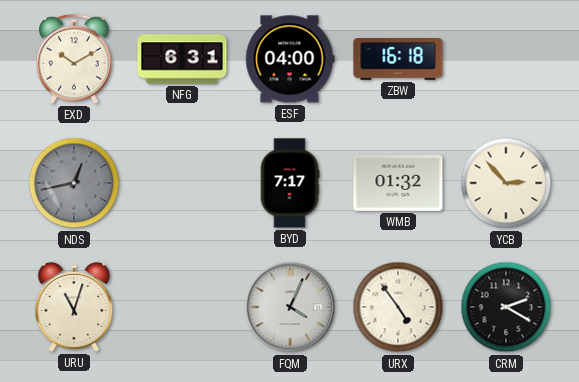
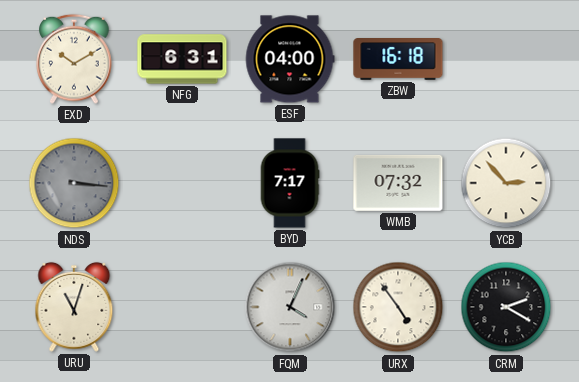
NDS: 12:43 -> 3:16 (74, 183)
WMB: 01:32 -> 07:32 (398, 183)
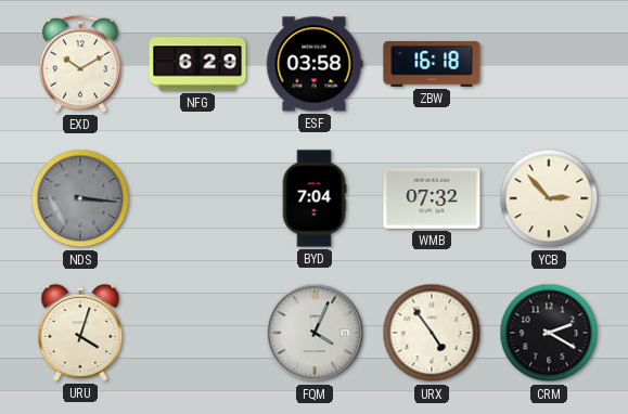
NFG: 6:31 -> 6:29 (197, 64)
ESF: 04:00 -> 03:58 (315, 64)
BYD: 7:17 -> 7:04 (315, 198)
URU: 11:03 -> 4:03 (80, 333)
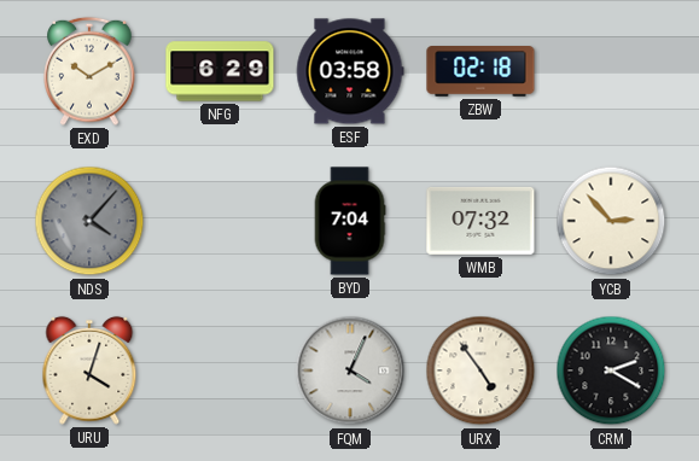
ZBW: 16:18 -> 02:18 (480, 72)
NDS: 3:16 -> 4:07 (89, 221)
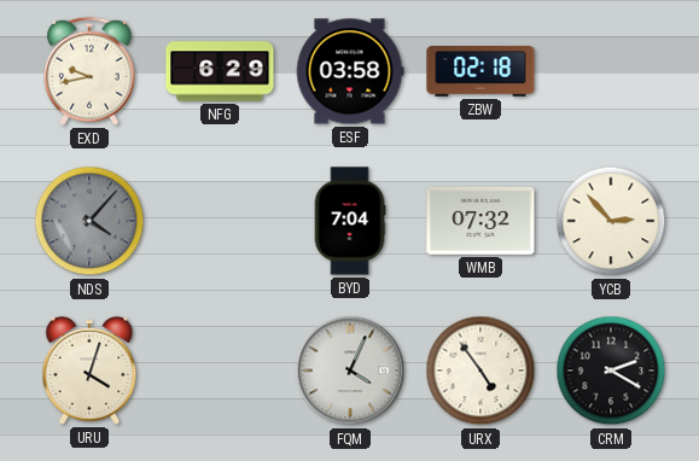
EXD: 10:10 -> 9:43 (89, 71)
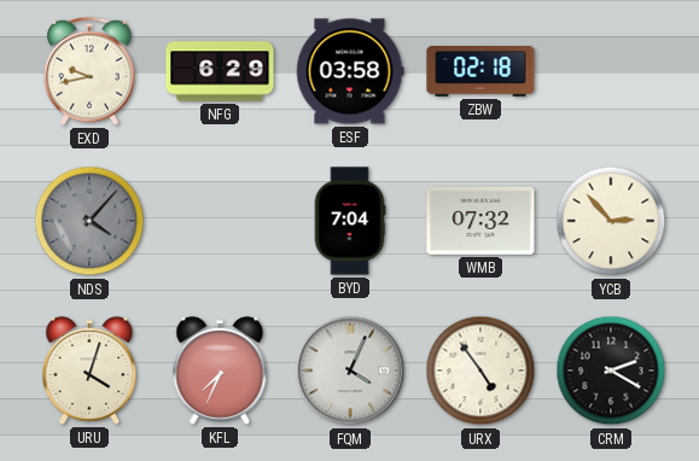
KFL: none -> 7:34 (220, 370)
